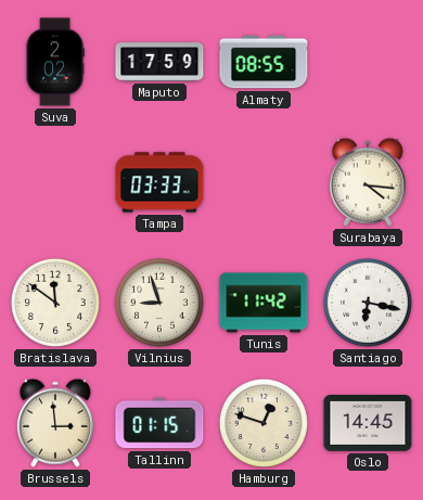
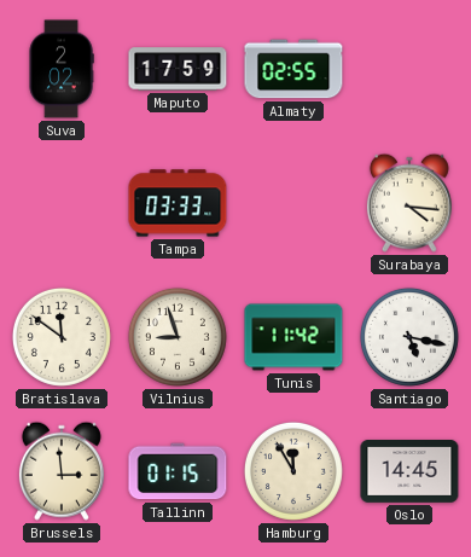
Almaty: 08:55 -> 02:55 (293, 69)
Santiago: 6:17 -> 5:17 (409, 337)
Hamburg: 12:48 -> 11:55 (293, 471)
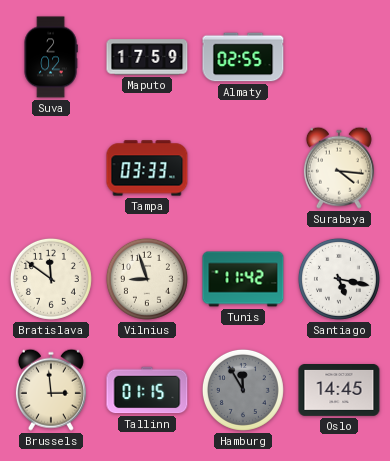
Hamburg dial: cream -> grey (243, 390)
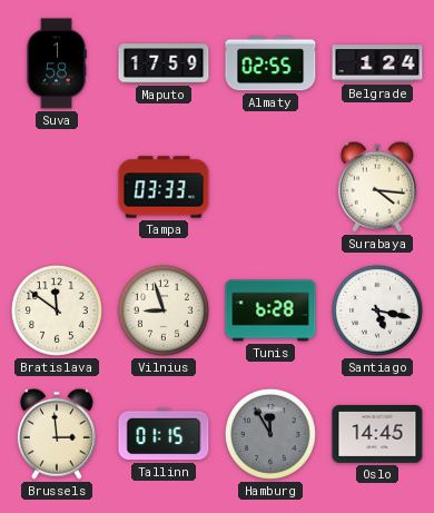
Suva: 2:02 -> 1:58 (57, 63)
Belgrade: none -> 1:24 (377, 63)
Tunis: 11:42 -> 6:28 (270, 310)
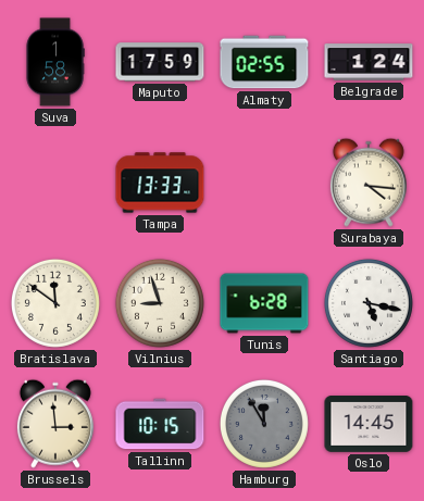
Tampa: 03:33 -> 13:33 (160, 183)
Tallinn: 01:15 -> 10:15 (160, 424)
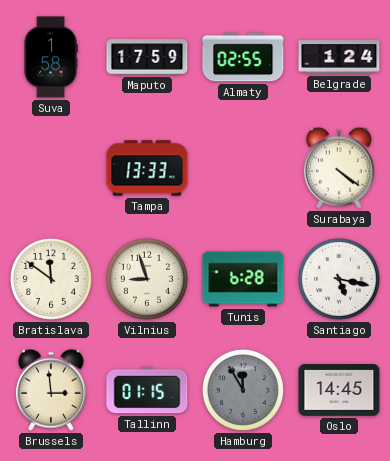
Surabaya: 4:16 -> 4:21 (339, 168)
Tallinn: 10:15 -> 01:15 (147, 390)
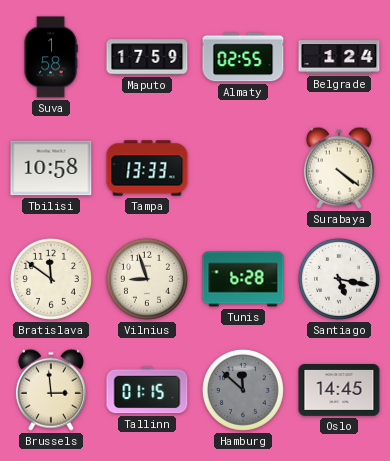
Tbilisi: none -> 10:58 (51, 168)
Hamburg: 11:55 -> 11:52 (243, 390)
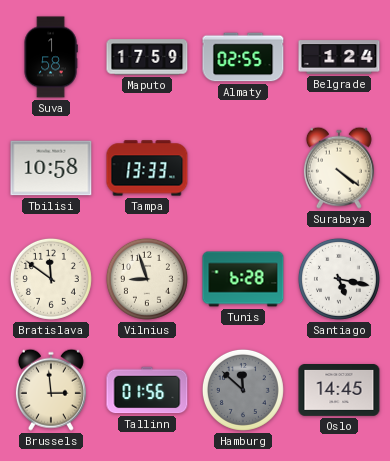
Tallinn: 01:15 -> 01:56 (147, 390)
